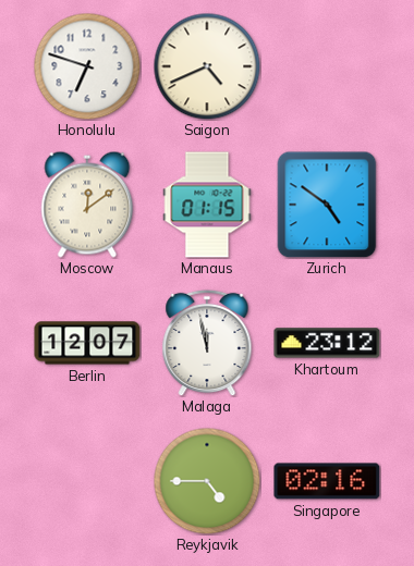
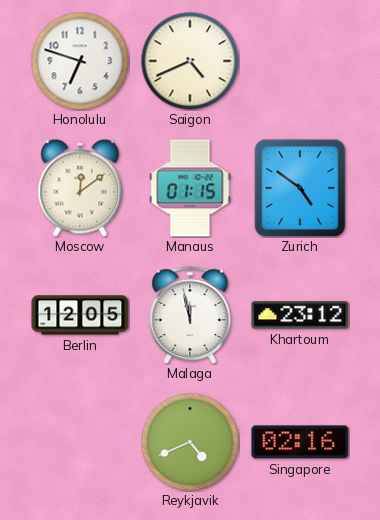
Berlin: 12:07 -> 12:05 (80, 315)
Reykjavik: 4:45 -> 4:41 (190, 442)
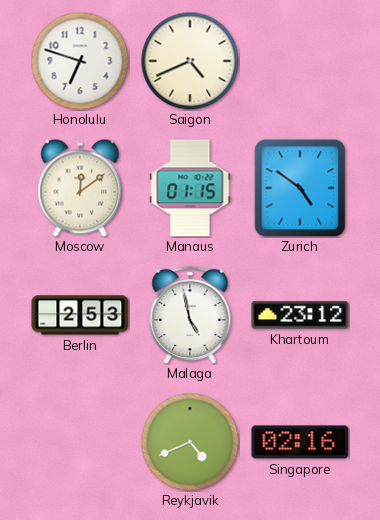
Berlin: 12:05 -> 2:53 (80, 315)
Malaga: 11:58 -> 4:58 (190, 315)
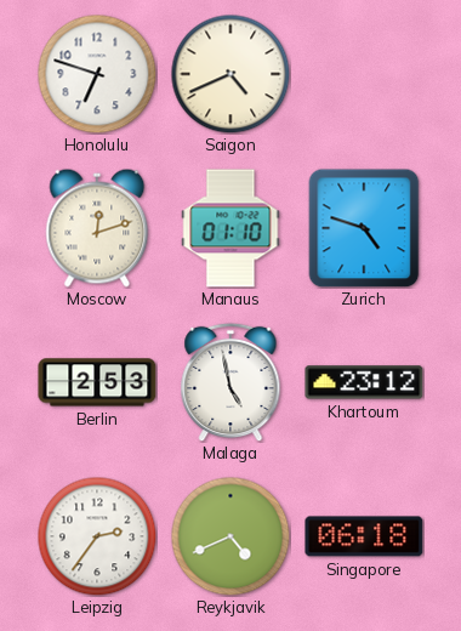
Moscow: 12:09 -> 12:12 (97, 228)
Manaus: 01:15 -> 01:10 (231, 228)
Zurich: 4:51 -> 4:48 (364, 228)
Leipzig: none -> 2:36 (97, 536)
Singapore: 02:16 -> 06:18 (364, 536)
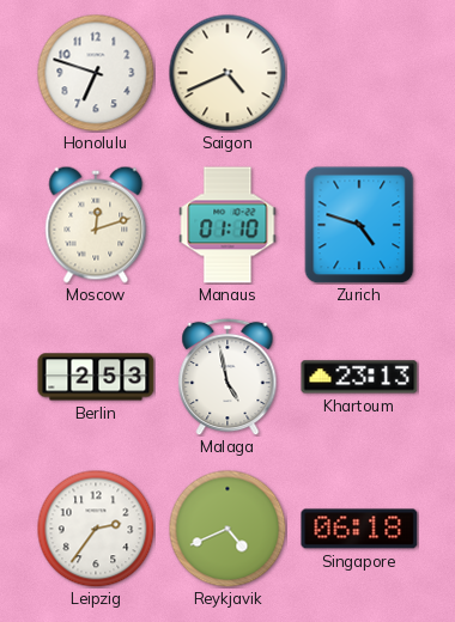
Khartoum: 23:12 -> 23:13 (359, 377)
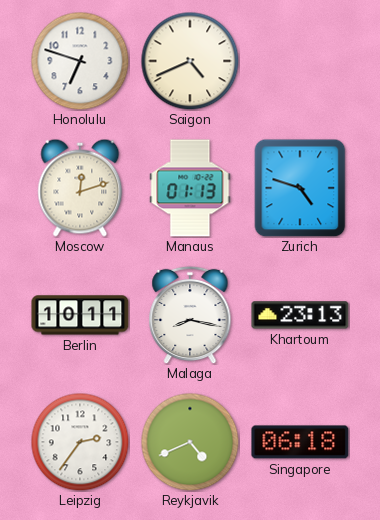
Manaus: 01:10 -> 01:13 (190, 188)
Berlin: 2:53 -> 10:11 (80, 315)
Malaga: 4:58 -> 8:17 (190, 315)
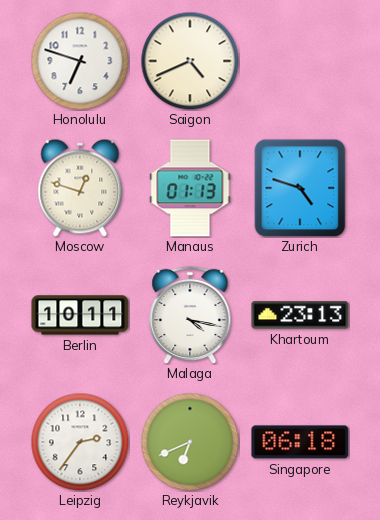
Moscow: 12:12 -> 12:48 (80, 188)
Malaga: 8:17 -> 4:17 (190, 315)
Reykjavik: 4:41 -> 6:41 (190, 442)
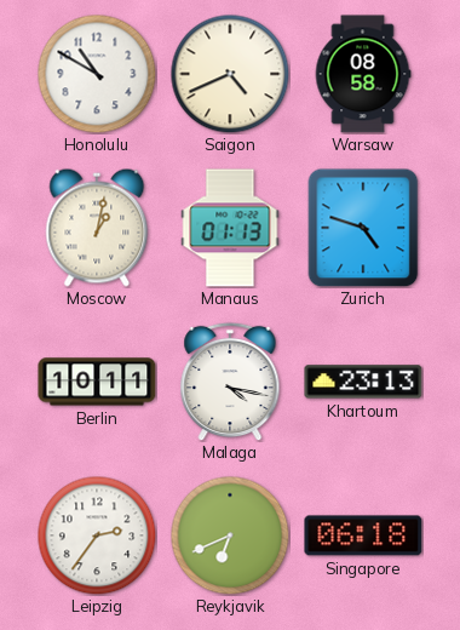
Honolulu: 6:48 -> 10:50 (97, 74)
Warsaw: none -> 08:58 (363, 74)
Moscow: 12:48 -> 1:02 (97, 228)
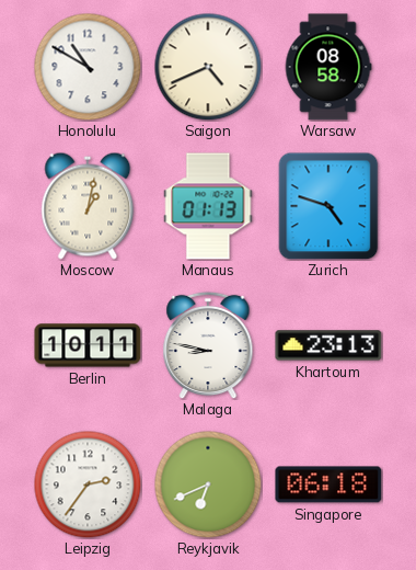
Malaga: 4:17 -> 8:47 (208, 345)
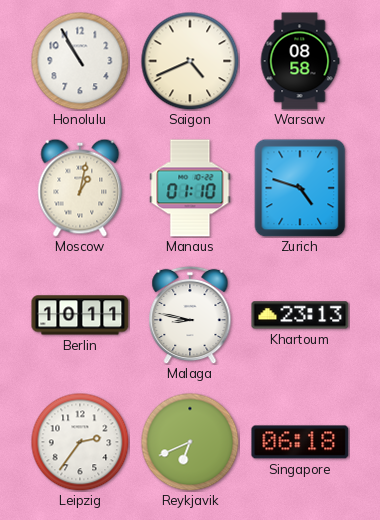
Honolulu: 10:50 -> 10:55 (80, 61)
Manaus: 01:13 -> 01:10 (190, 188)
